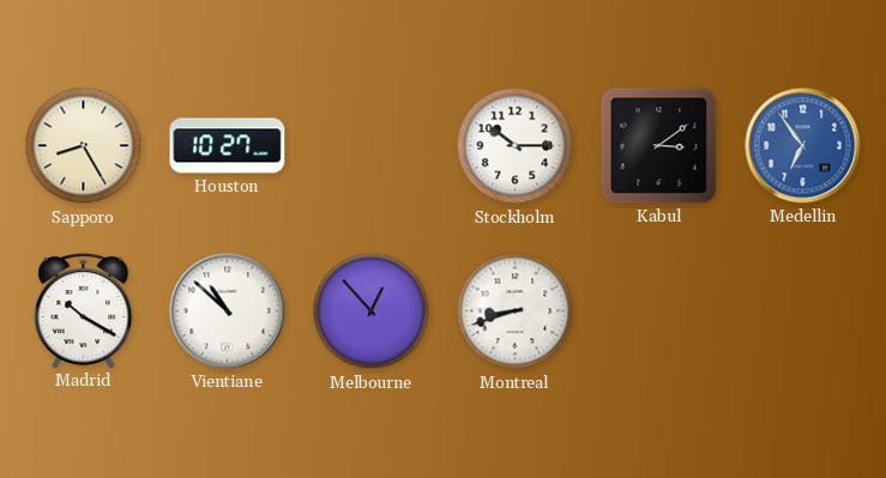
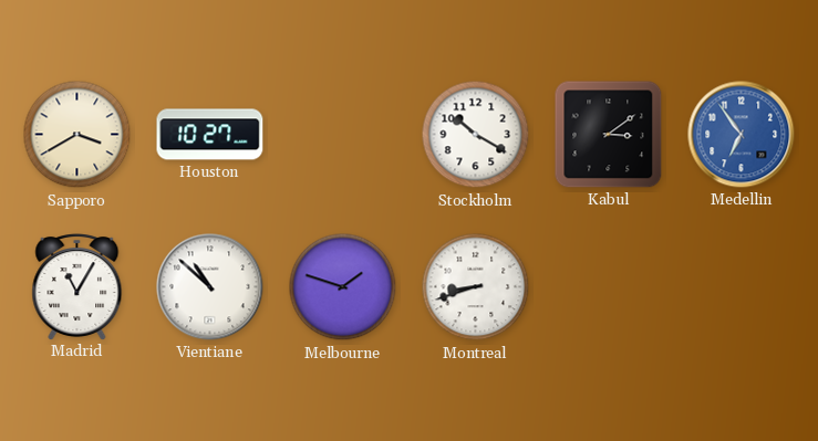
Sapporo: 8:25 -> 3:40 (77, 135)
Stockholm: 10:15 -> 10:20 (476, 135)
Madrid: 10:20 -> 11:05 (77, 287)
Melbourne: 12:53 -> 1:48 (343, 287)
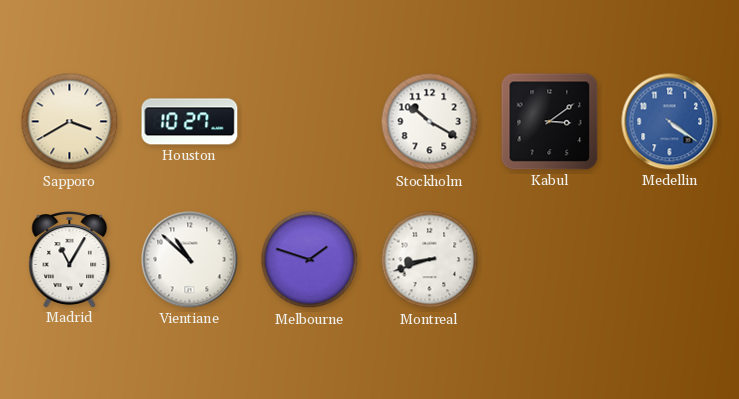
Medellin: 6:54 -> 4:21 (670, 122)
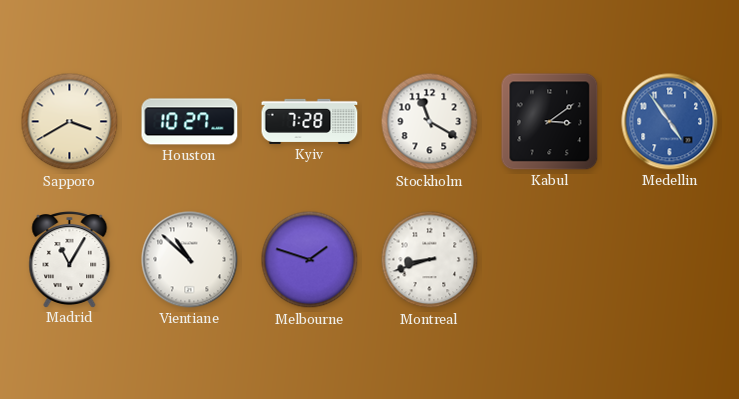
Kyiv: none -> 7:28 (310, 121)
Stockholm: 10:20 -> 11:20 (430, 122)
Medellin: 4:21 -> 4:54 (670, 122)
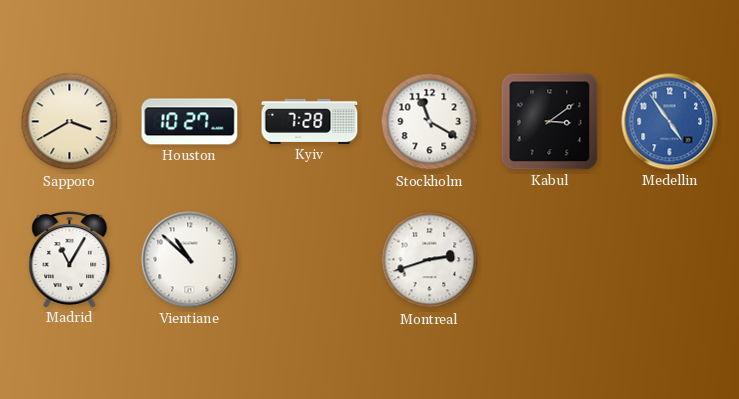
Melbourne: 1:48 -> none (310, 260)
Montreal: 8:42 -> 2:42 (430, 260)
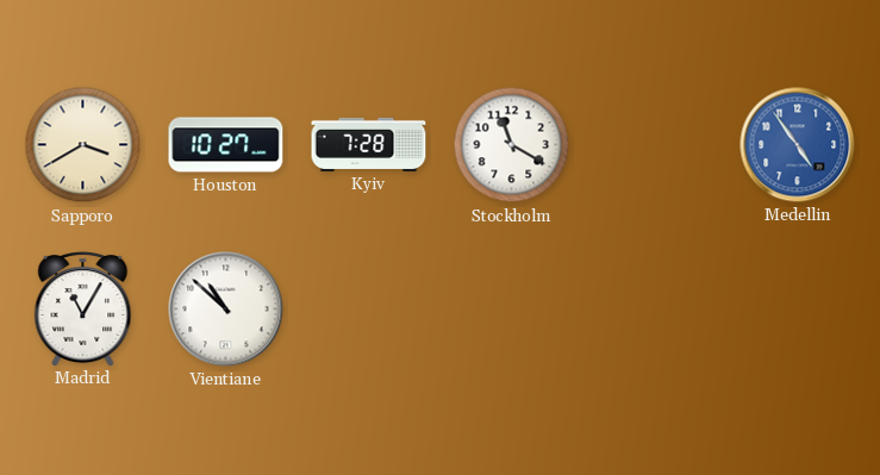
Kabul: 3:09 -> none (550, 122)
Montreal: 2:42 -> none (430, 260)
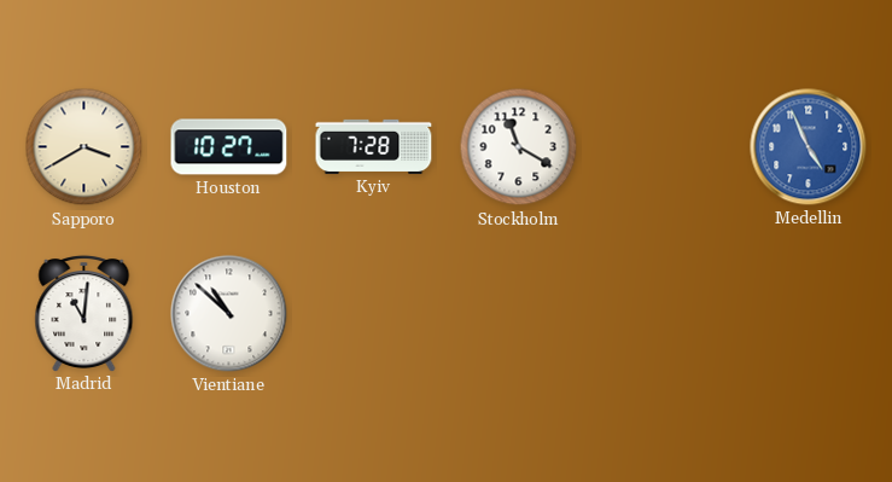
Medellin: 4:54 -> 4:56 (809, 147)
Madrid: 11:05 -> 11:01 (84, 314)
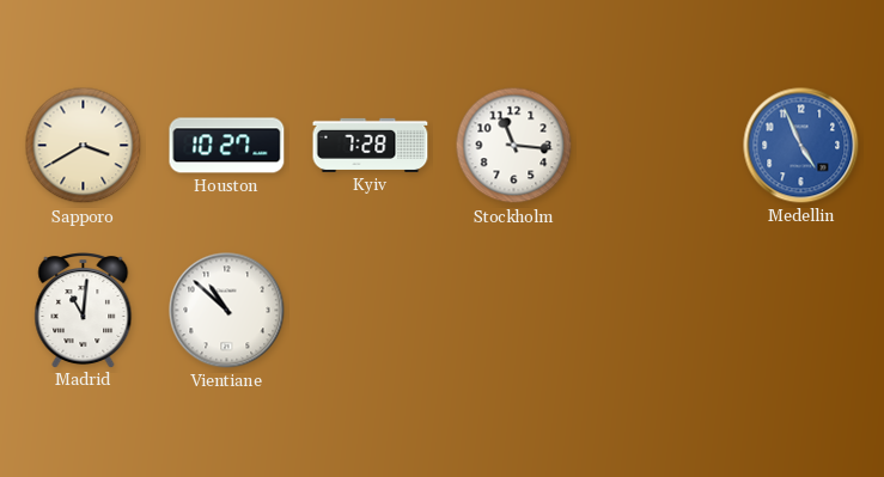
Stockholm: 11:20 -> 11:16 (514, 146)
